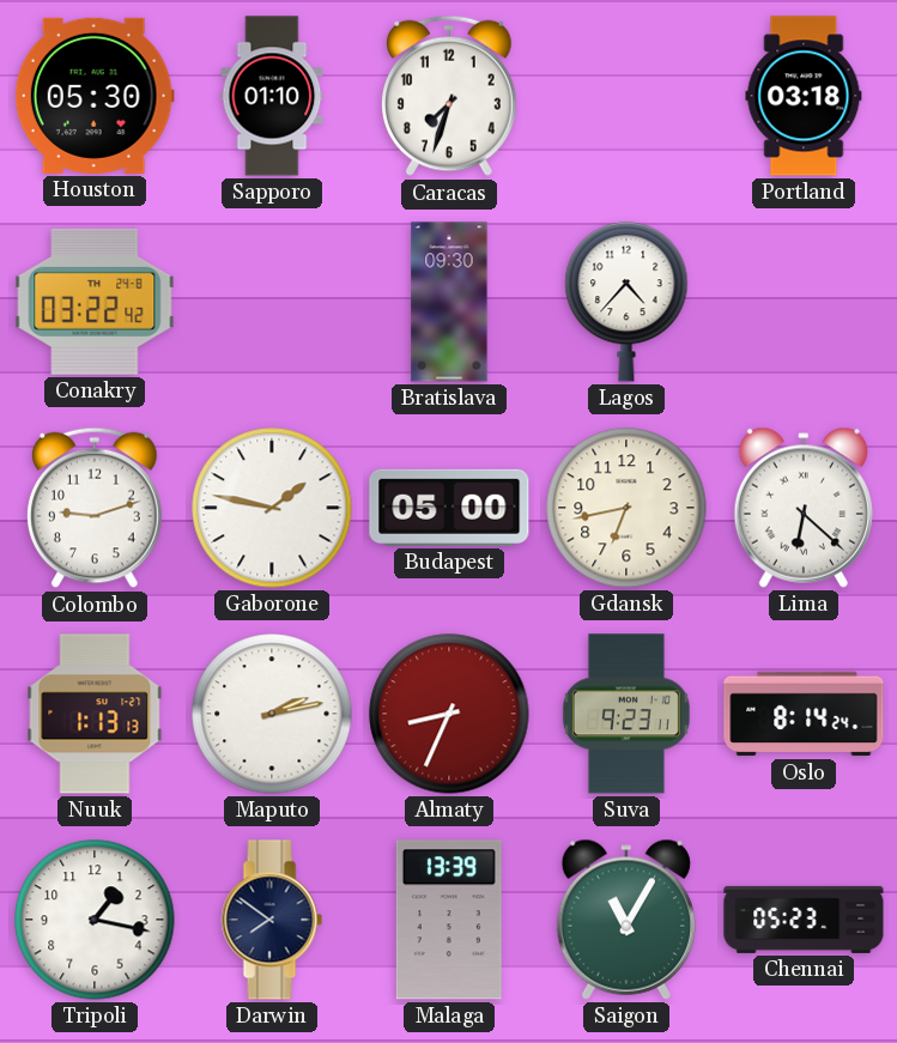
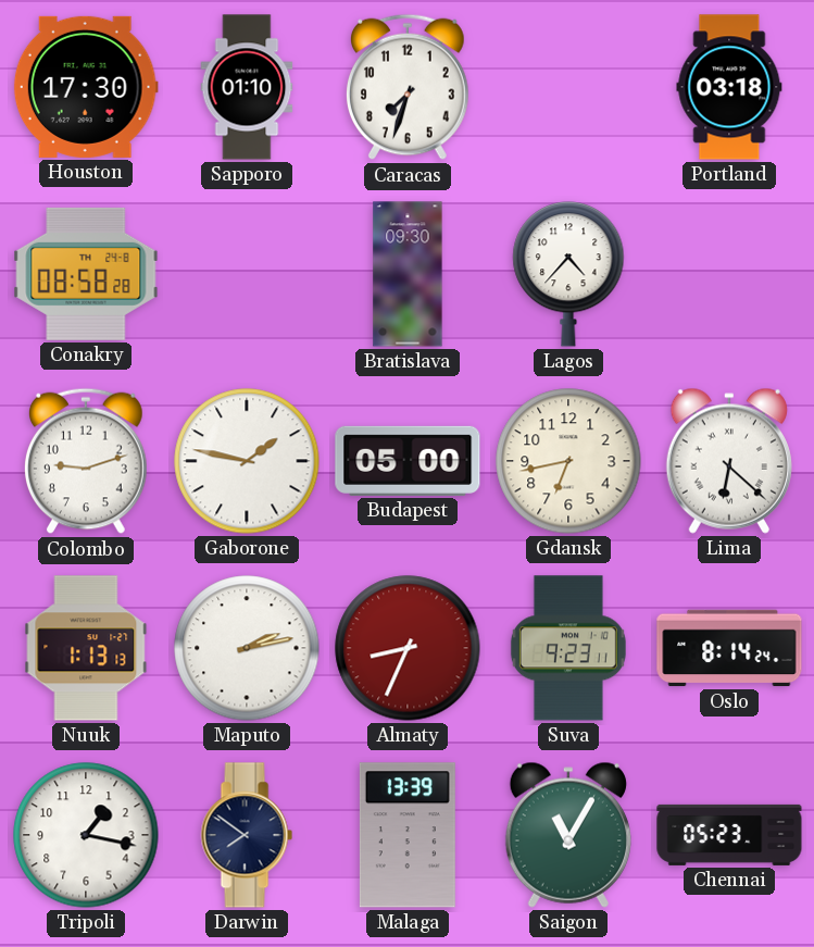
Houston: 05:30 -> 17:30 (86, 87)
Conakry: 03:22 -> 08:58 (86, 274)
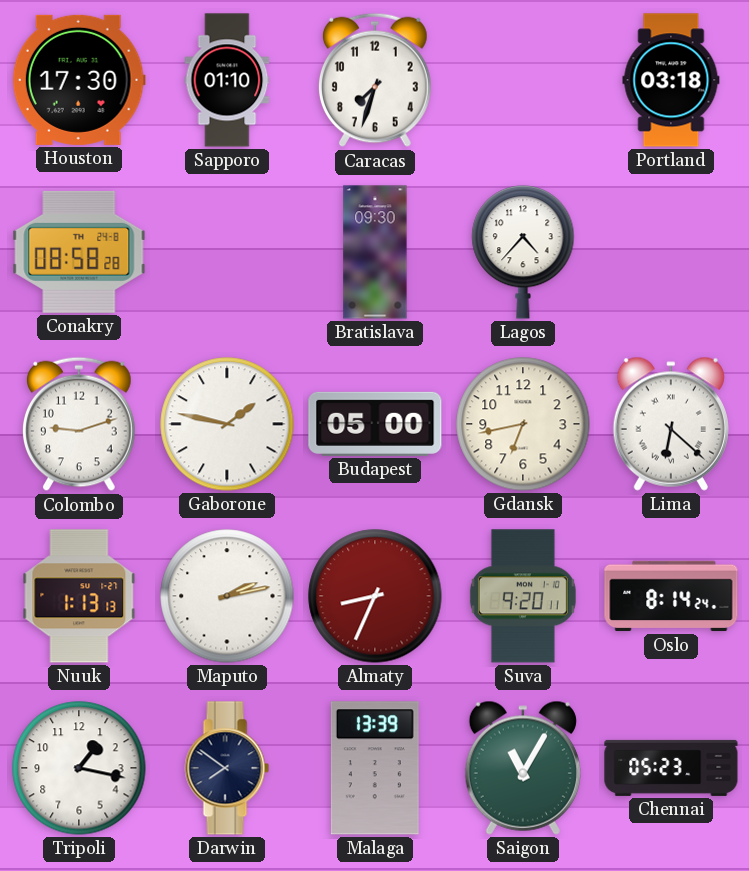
Suva: 9:23 -> 9:20 (523, 596)
